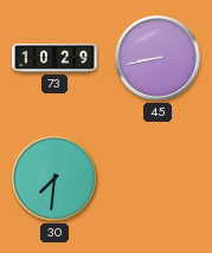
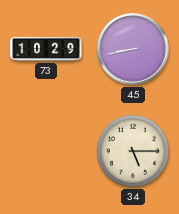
30: 7:31 -> none (54, 179)
34: none -> 5:15 (133, 151)
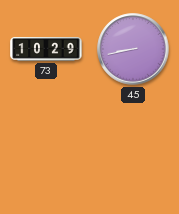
34: 5:15 -> none (133, 151)
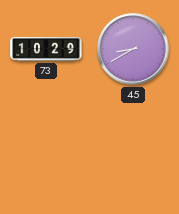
45: 8:43 -> 8:40 (133, 49)
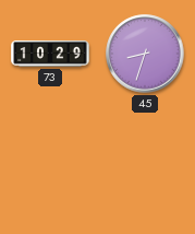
45: 8:40 -> 8:33 (145, 54)
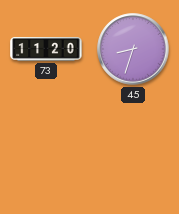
73: 10:29 -> 11:20 (46, 49)
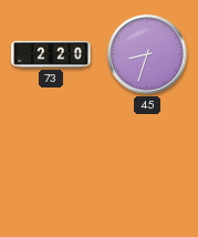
73: 11:20 -> 2:20 (51, 54)
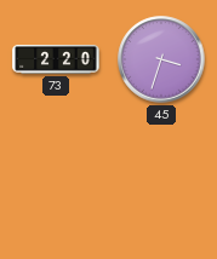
45: 8:33 -> 3:33 (161, 59)
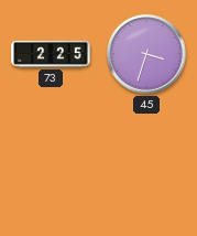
73: 2:20 -> 2:25 (51, 54)
